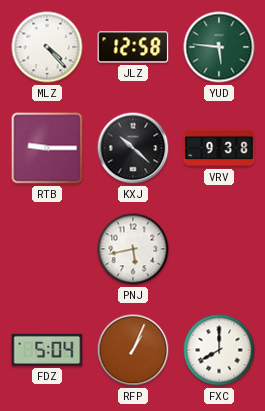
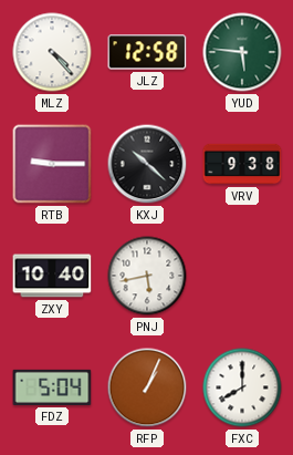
ZXY: none -> 10:40 (52, 276)
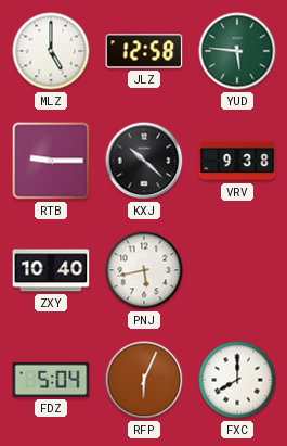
MLZ: 4:23 -> 5:00 (51, 51)
RFP: 1:04 -> 6:04 (144, 380)
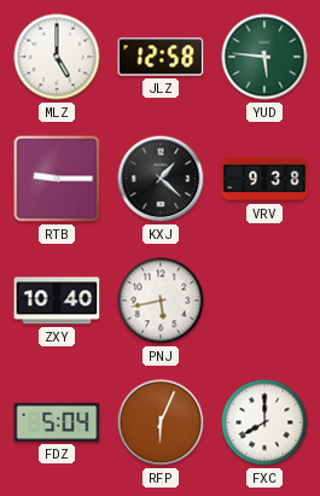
KXJ: 10:22 -> 1:22 (161, 179)
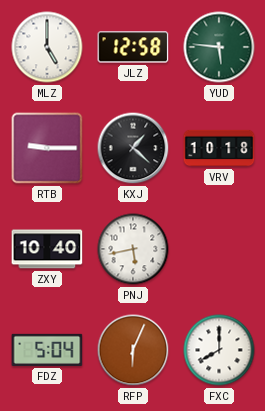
VRV: 9:38 -> 10:18 (219, 148)
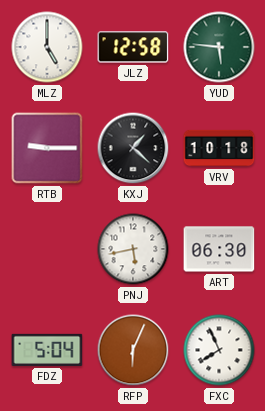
ZXY: 10:40 -> none (47, 249)
ART: none -> 06:30 (219, 249)
FXC: 8:00 -> 7:56 (219, 350)
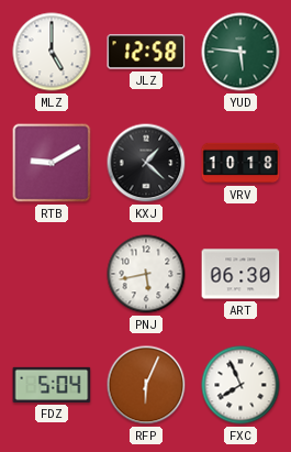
RTB: 9:15 -> 9:10 (52, 163)
